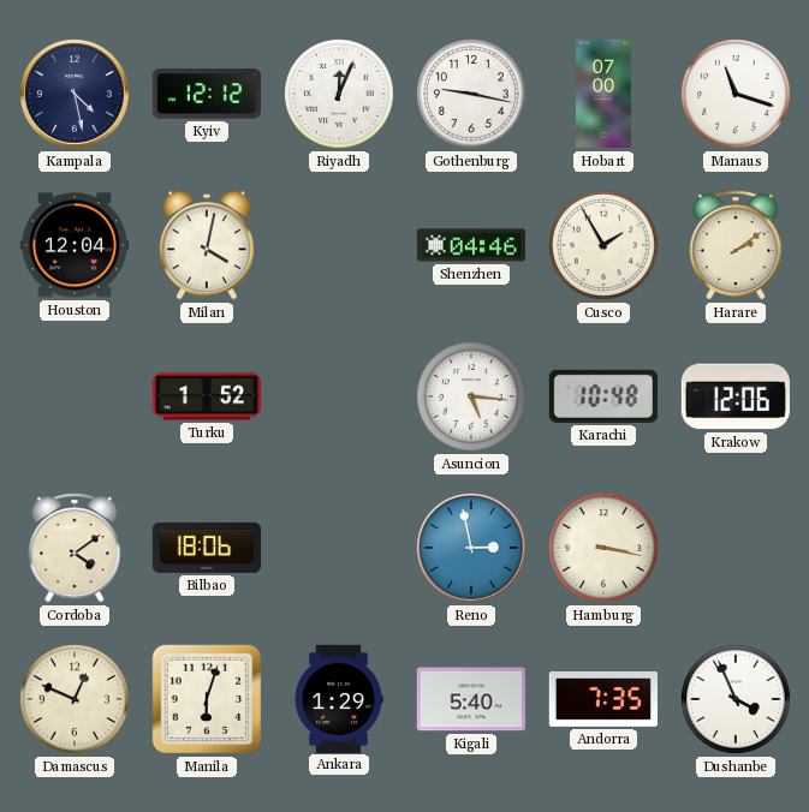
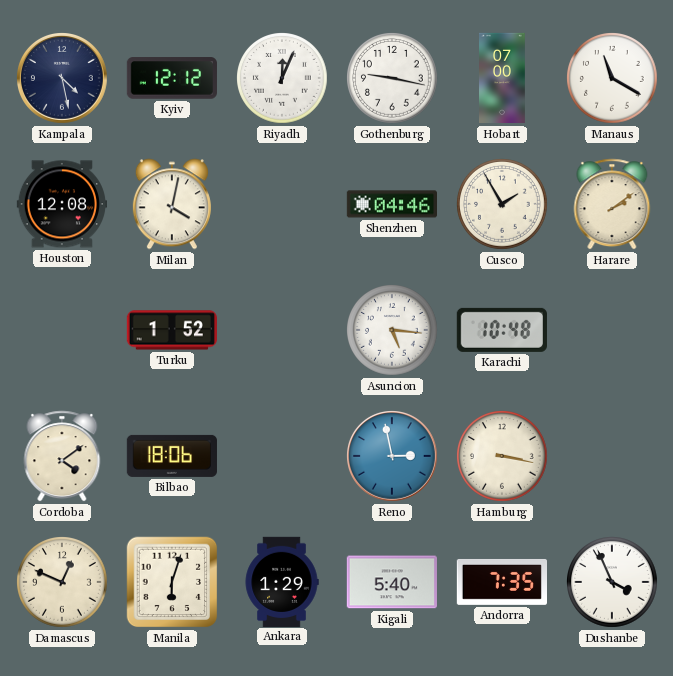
Manaus: 11:18 -> 11:20 (613, 79)
Houston: 12:04 -> 12:08 (61, 204)
Krakow: 12:06 -> none (736, 396)
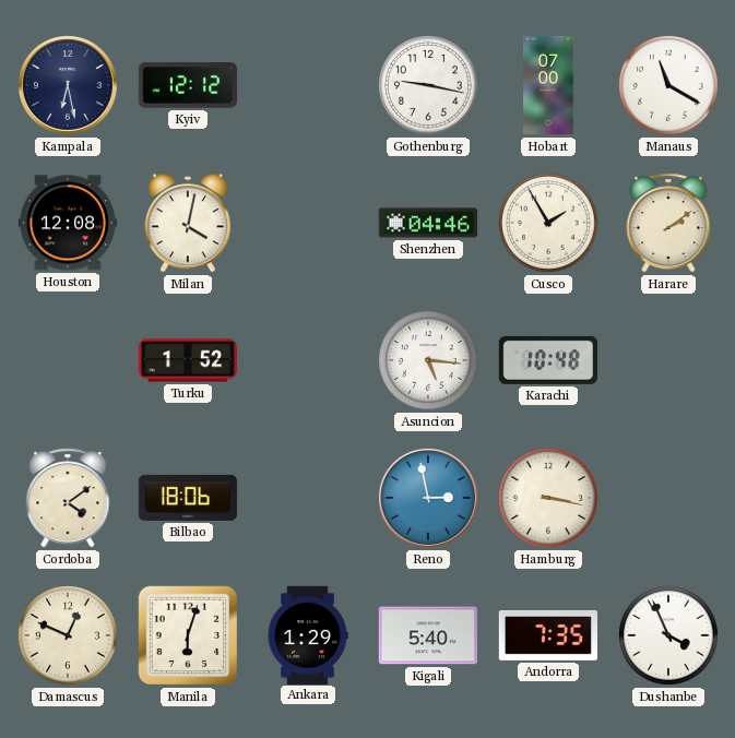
Kampala: 4:28 -> 6:28 (69, 86)
Riyadh: 12:04 -> none (283, 79)
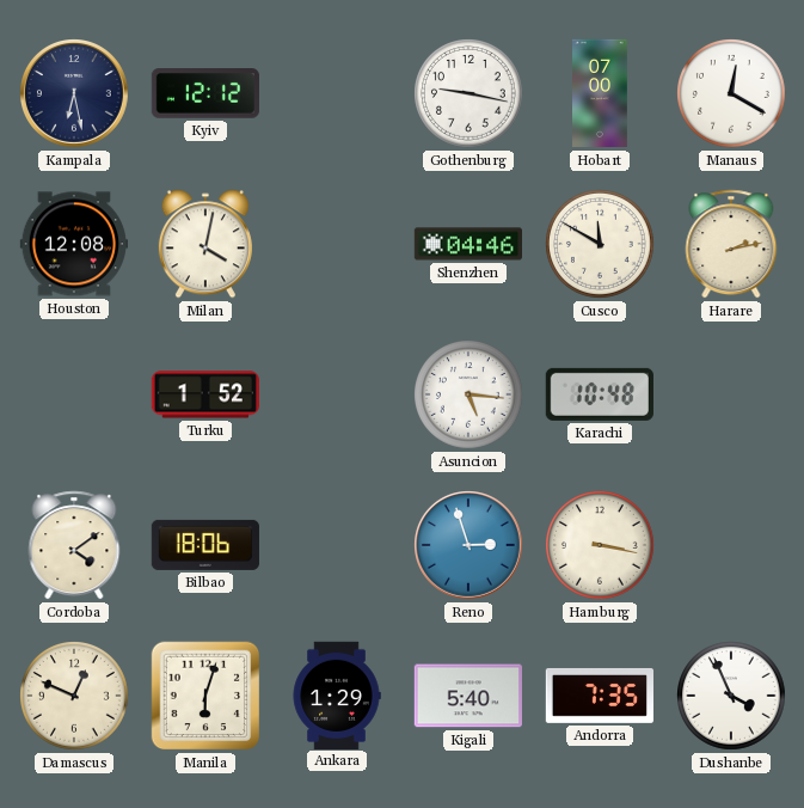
Manaus: 11:20 -> 12:20 (732, 94)
Cusco: 1:55 -> 11:50 (601, 245)
Harare: 2:09 -> 2:13 (731, 244)
Reno: 2:58 -> 2:57 (469, 546)
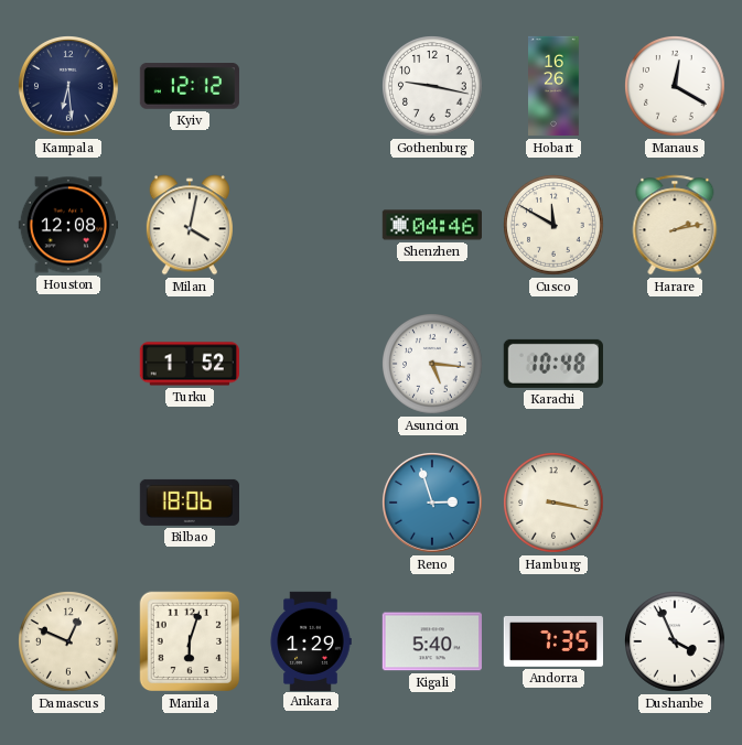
Kampala: 6:28 -> 6:29 (69, 87)
Hobart: 07:00 -> 16:26 (555, 86)
Cordoba: 4:09 -> none (74, 545)
